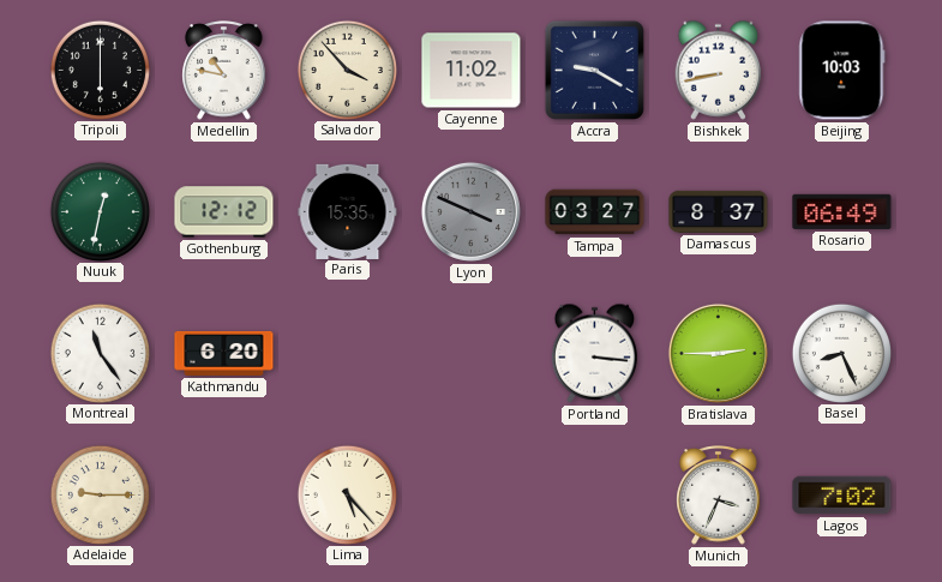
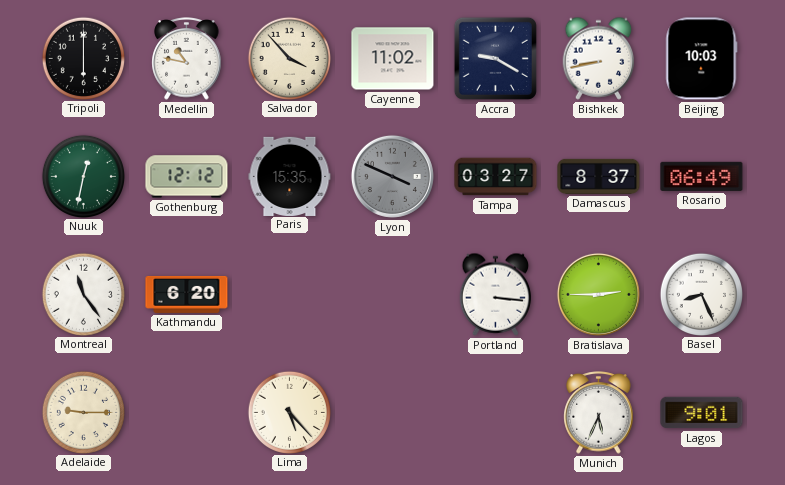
Munich: 3:34 -> 5:34 (599, 413)
Lagos: 7:02 -> 9:01 (702, 413)
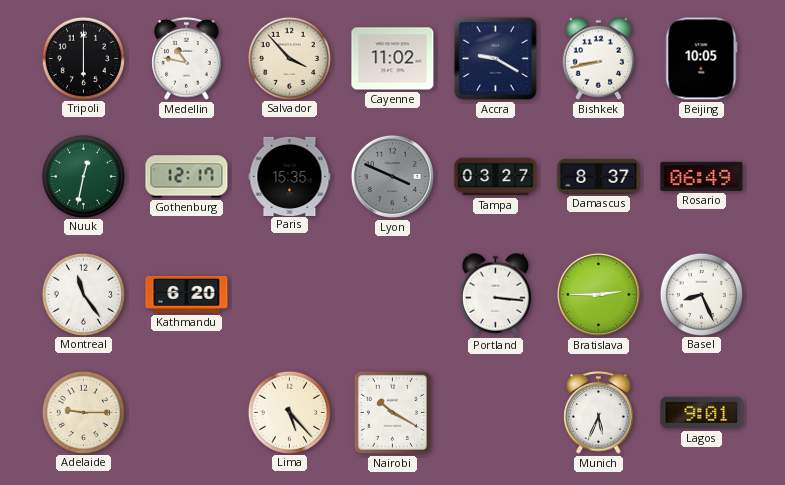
Beijing: 10:03 -> 10:05 (702, 59)
Gothenburg: 12:12 -> 12:17 (187, 177)
Nairobi: none -> 10:20 (392, 412)
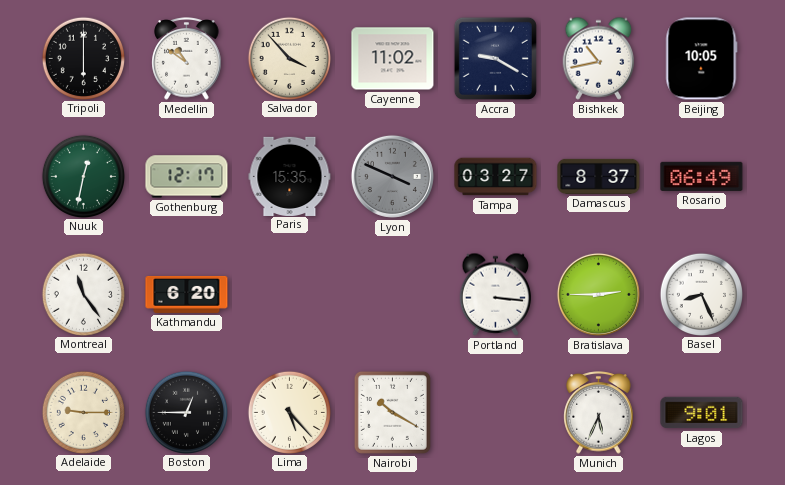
Medellin: 10:47 -> 10:51 (187, 59)
Bishkek: 8:43 -> 10:43 (599, 58)
Boston: none -> 12:45 (186, 412)
